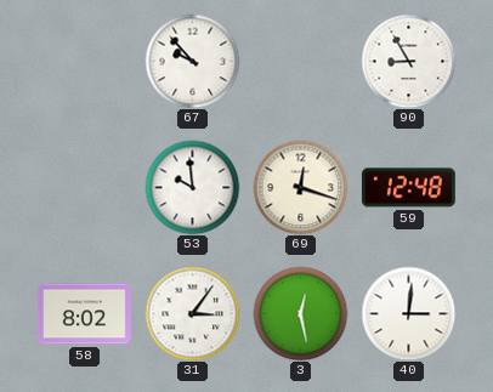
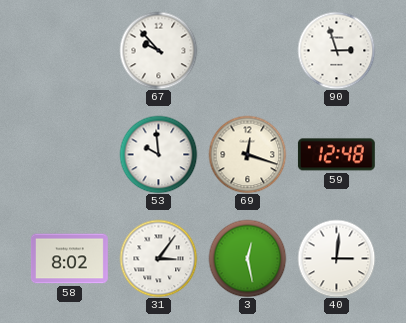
90: 8:55 -> 2:57 (336, 50)
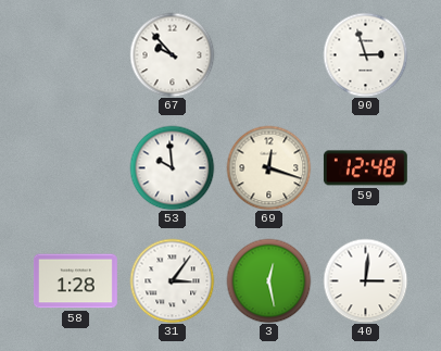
58: 8:02 -> 1:28 (75, 281)
